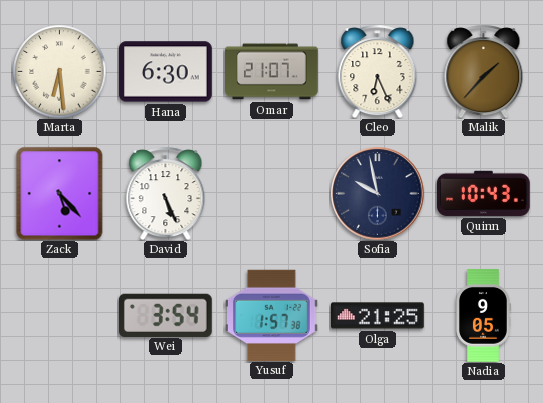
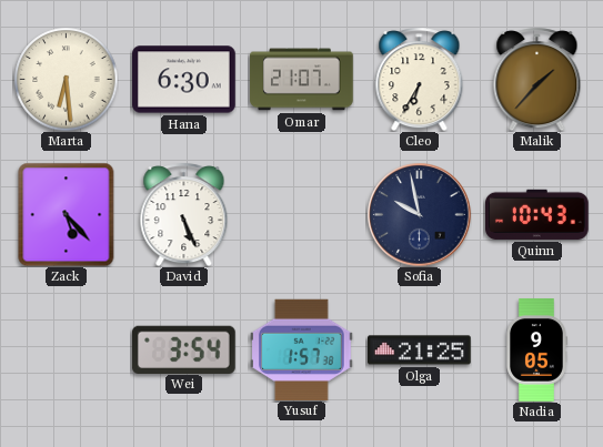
Cleo: 6:26 -> 6:35 (420, 79)
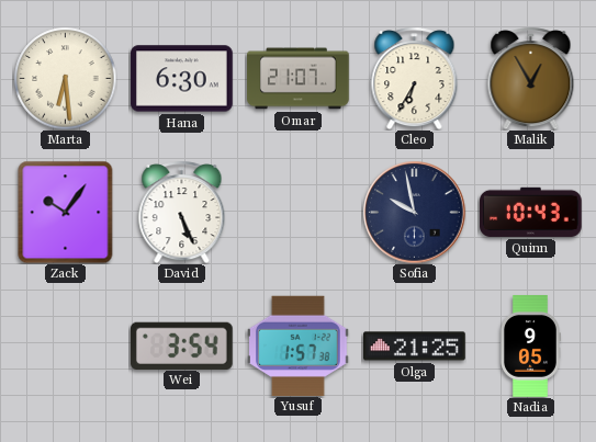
Malik: 1:37 -> 12:55 (531, 78)
Zack: 5:23 -> 10:06 (66, 212)
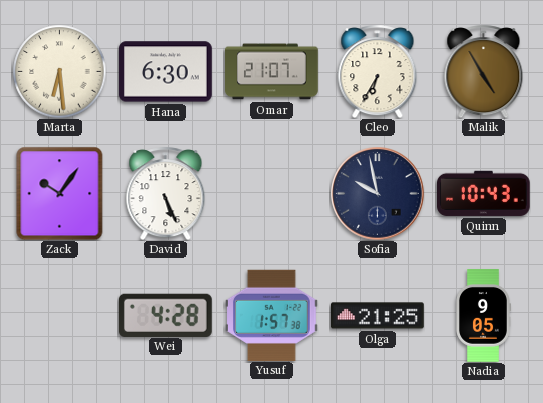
Malik: 12:55 -> 4:55 (484, 71)
Wei: 3:54 -> 4:28 (165, 315)
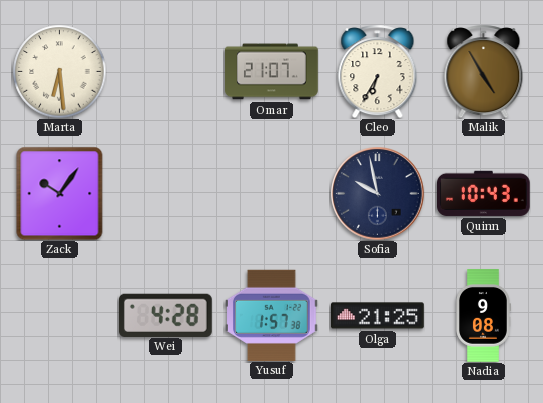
Hana: 6:30 -> none (166, 72)
David: 5:26 -> none (166, 193)
Nadia: 9:05 -> 9:08 (484, 316)
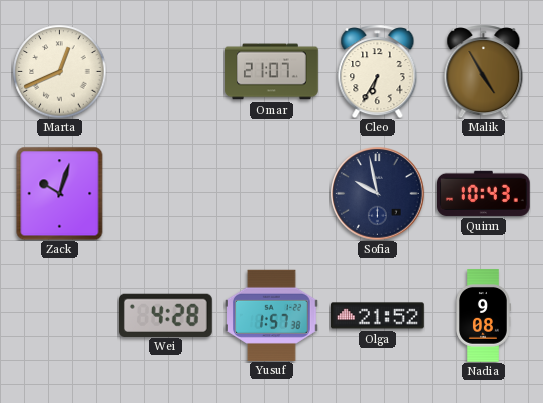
Marta: 6:29 -> 12:41 (59, 71)
Zack: 10:06 -> 10:03 (60, 193)
Olga: 21:25 -> 21:52 (378, 316)
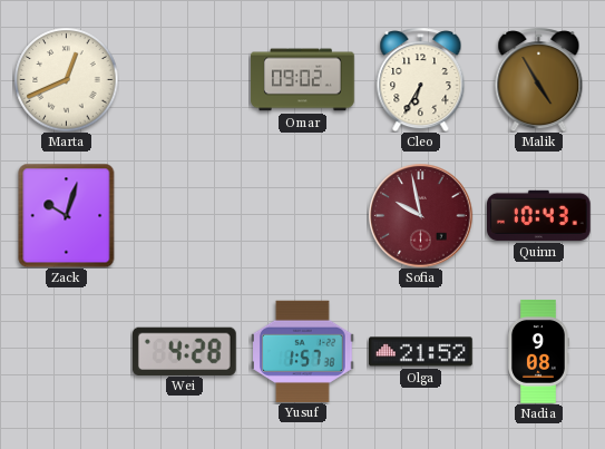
Omar: 21:07 -> 09:02 (303, 80)
Sofia dial: navy -> burgundy (420, 215)
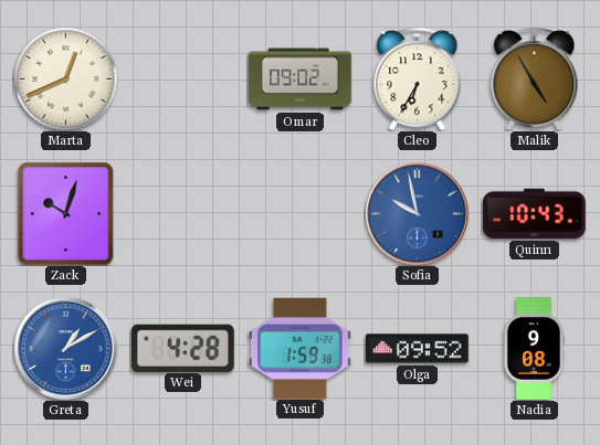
Sofia dial: burgundy -> blue (417, 213)
Greta: none -> 1:10 (65, 348)
Yusuf: 1:57 -> 1:59 (301, 348)
Olga: 21:52 -> 09:52 (418, 349)
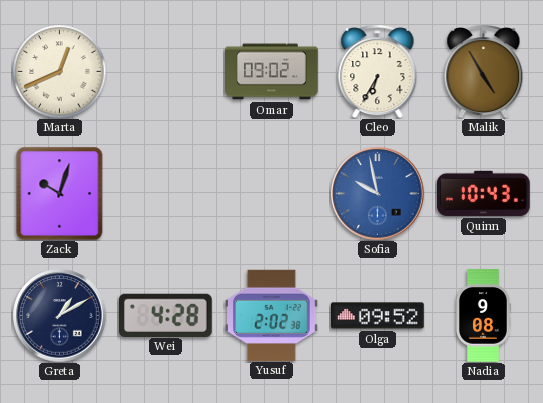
Greta dial: blue -> navy (59, 315)
Yusuf: 1:59 -> 2:02 (272, 315)
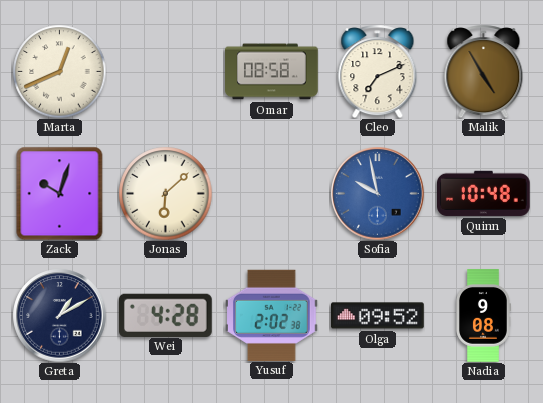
Omar: 09:02 -> 08:58 (272, 72)
Cleo: 6:35 -> 7:11 (378, 71)
Jonas: none -> 6:08 (165, 193)
Quinn: 10:43 -> 10:48 (484, 193)
